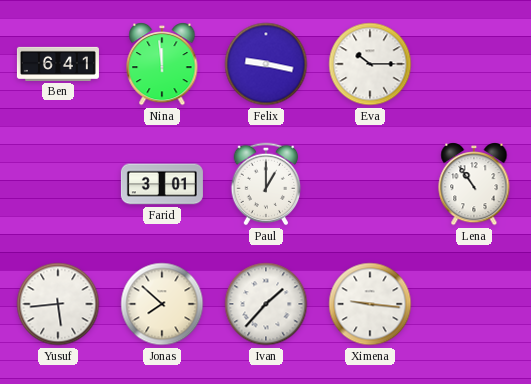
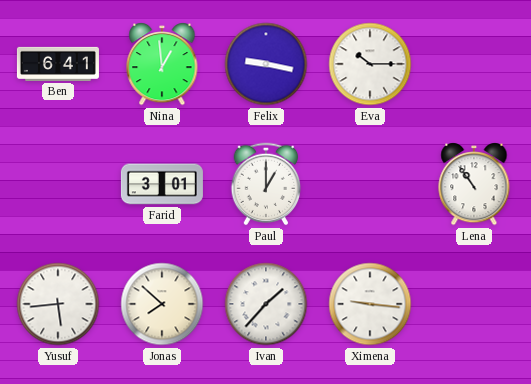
Nina: 11:59 -> 12:59 (162, 65)
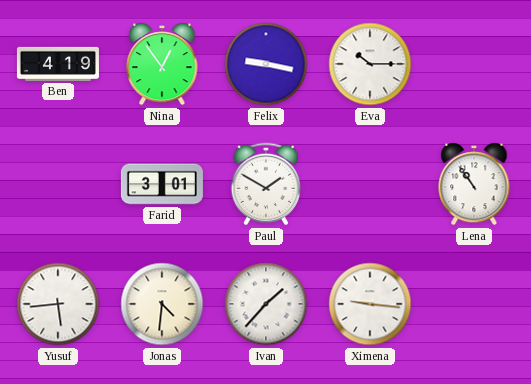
Ben: 6:41 -> 4:19 (58, 64)
Nina: 12:59 -> 12:54 (162, 65)
Paul: 1:00 -> 1:50 (266, 184)
Jonas: 7:52 -> 4:31 (162, 304)
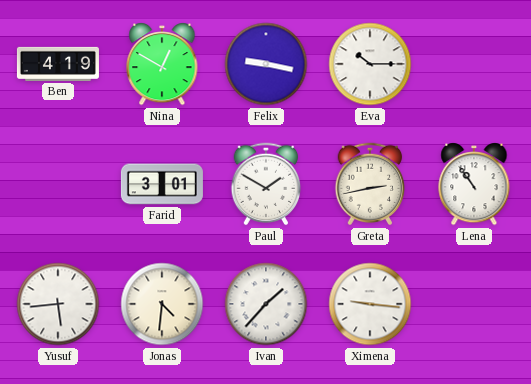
Nina: 12:54 -> 12:50 (162, 65)
Greta: none -> 2:43 (370, 184)
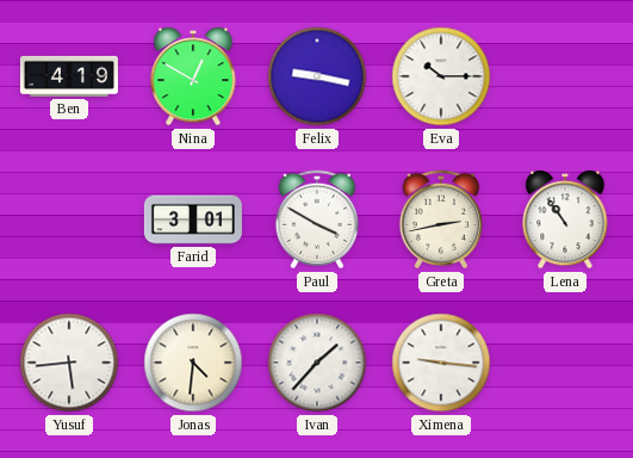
Paul: 1:50 -> 3:50 (317, 219)
